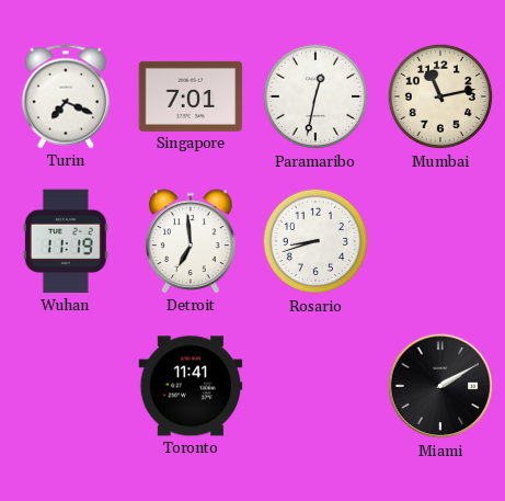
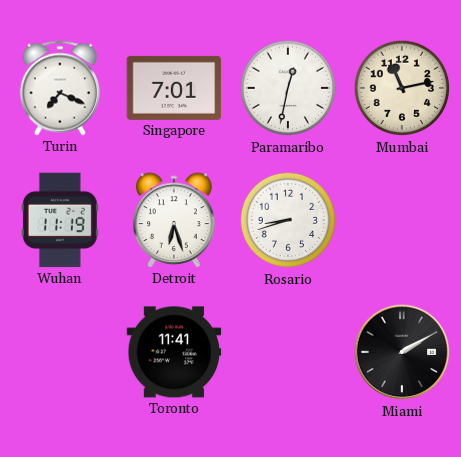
Detroit: 6:59 -> 6:27 (174, 220)
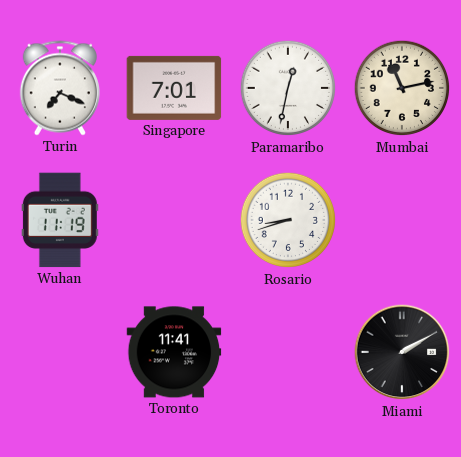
Detroit: 6:27 -> none (174, 220)
